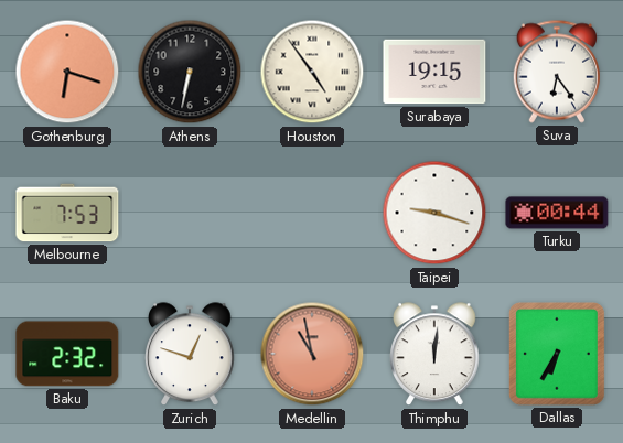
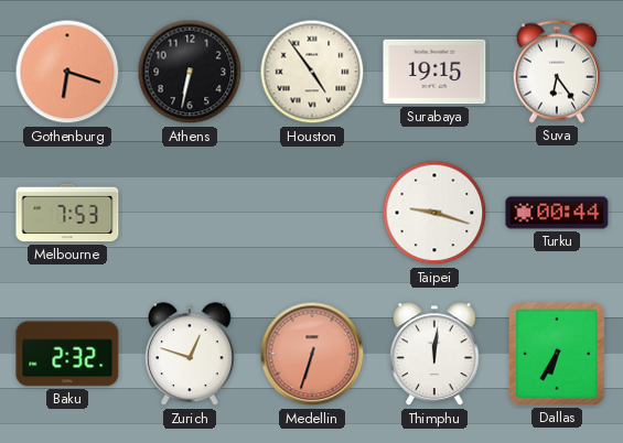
Medellin: 10:58 -> 6:33 (312, 354)
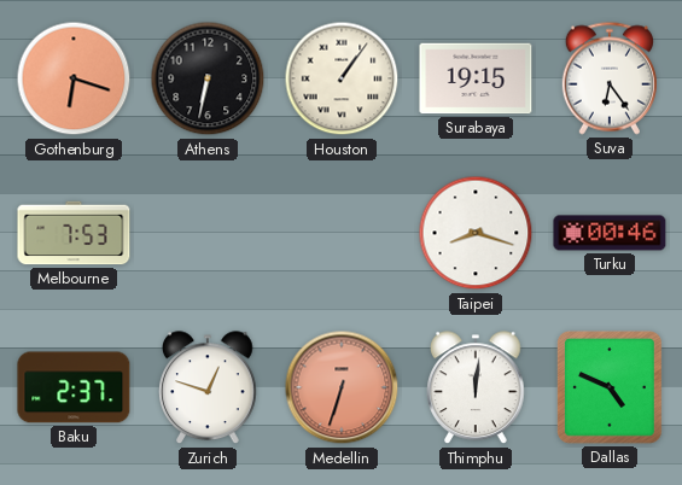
Houston: 4:54 -> 1:06 (342, 78)
Taipei: 9:18 -> 8:18 (476, 233)
Turku: 00:44 -> 00:46 (610, 233)
Baku: 2:32 -> 2:37 (74, 387)
Dallas: 6:35 -> 4:49 (611, 388)
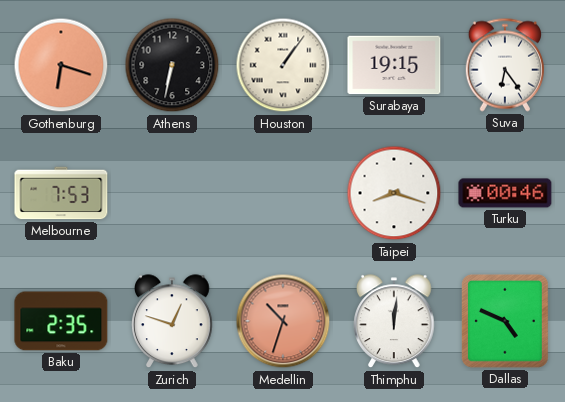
Baku: 2:37 -> 2:35 (61, 321)
Medellin: 6:33 -> 10:33 (283, 321)
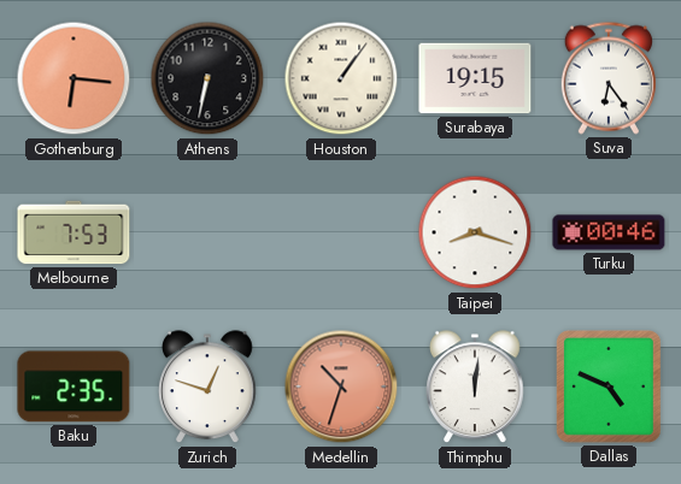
Gothenburg: 6:18 -> 6:16 (74, 78)
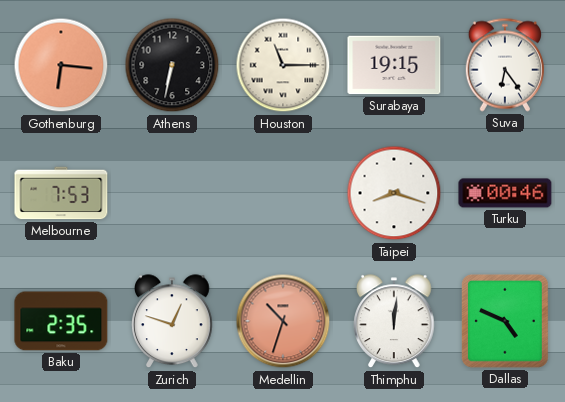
Houston: 1:06 -> 11:15 (283, 65)
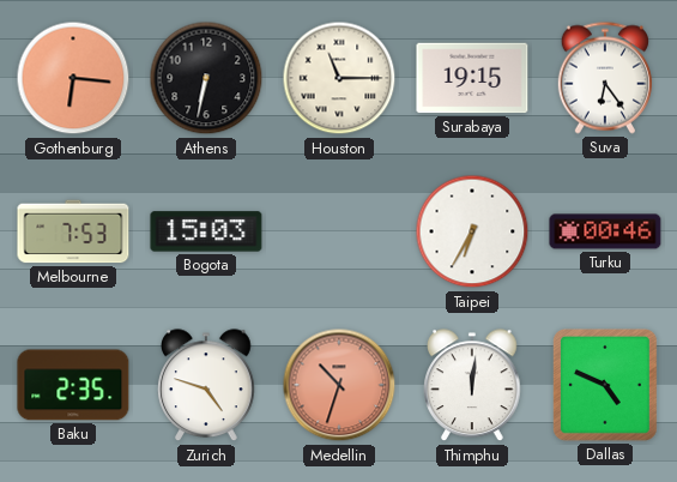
Bogota: none -> 15:03 (206, 231)
Taipei: 8:18 -> 6:35 (472, 231)
Zurich: 12:48 -> 4:48 (207, 386)
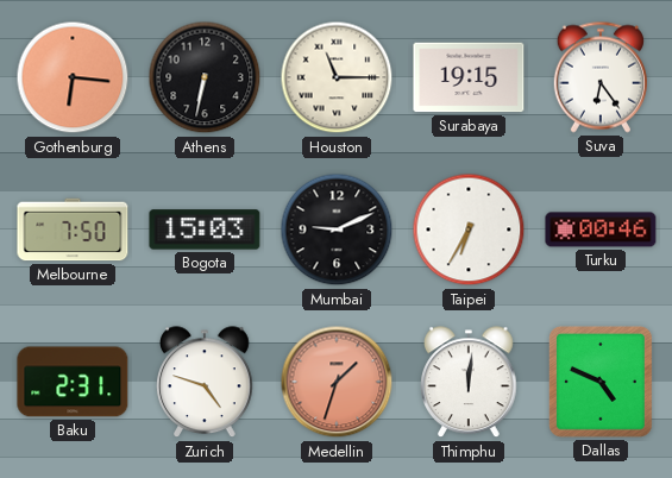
Melbourne: 7:53 -> 7:50 (73, 229)
Mumbai: none -> 9:11 (337, 229)
Baku: 2:35 -> 2:31 (73, 382)
Medellin: 10:33 -> 1:33 (337, 382)
